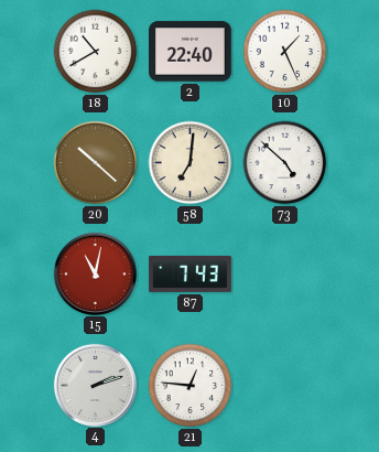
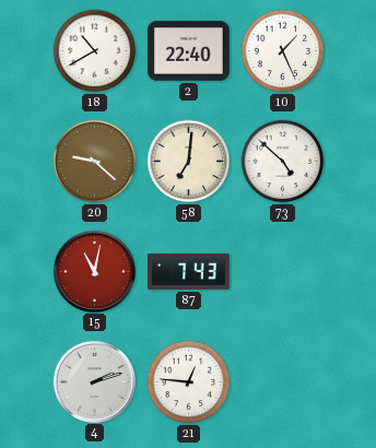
20: 10:22 -> 9:22 (95, 162)
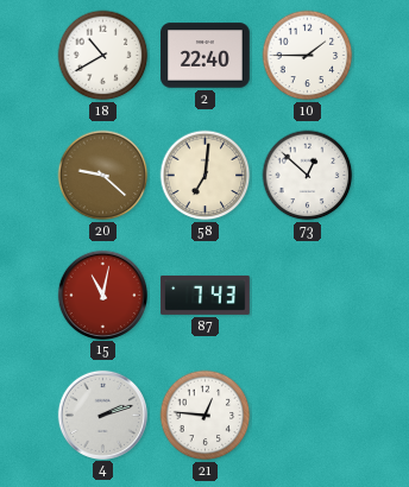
10: 1:26 -> 1:45 (308, 56)
73: 4:52 -> 12:52 (308, 176)
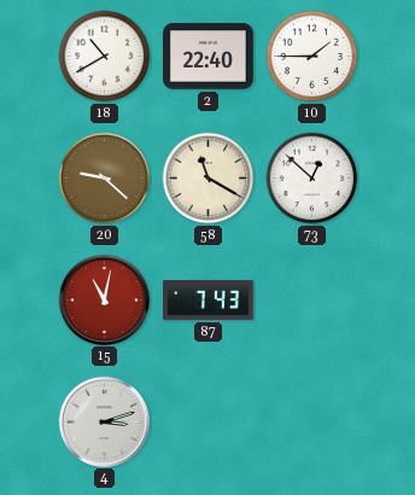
58: 7:01 -> 11:20 (209, 179)
4: 2:12 -> 3:12 (104, 421)
21: 12:46 -> none (206, 416)
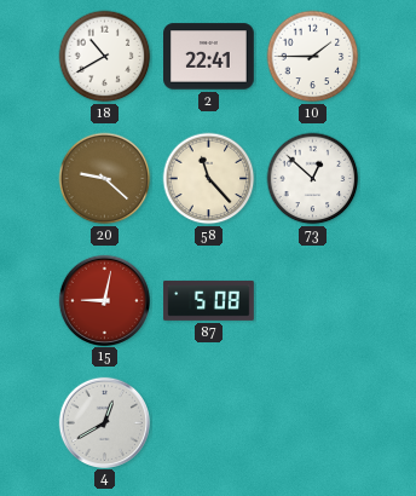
2: 22:40 -> 22:41 (209, 57)
58: 11:20 -> 11:23 (209, 179)
15: 11:02 -> 9:02 (104, 300)
87: 7:43 -> 5:08 (209, 300)
4: 3:12 -> 12:40 (104, 422)
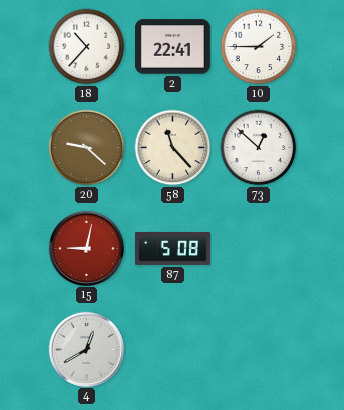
18: 10:40 -> 10:37 (87, 47)
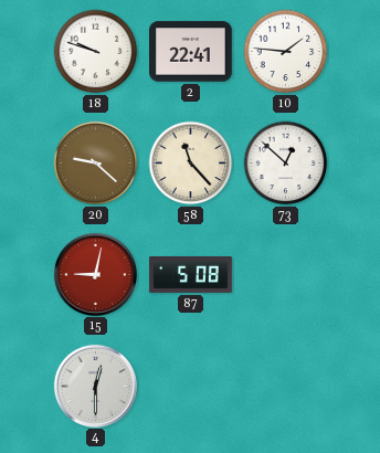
18: 10:37 -> 9:48 (96, 52)
10: 1:45 -> 1:46 (286, 52)
4: 12:40 -> 12:30 (95, 386)
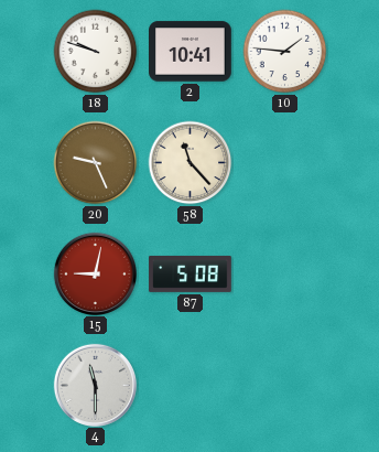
2: 22:41 -> 10:41 (191, 52)
20: 9:22 -> 9:26 (96, 163)
73: 12:52 -> none (286, 164)
4: 12:30 -> 11:30 (95, 385)
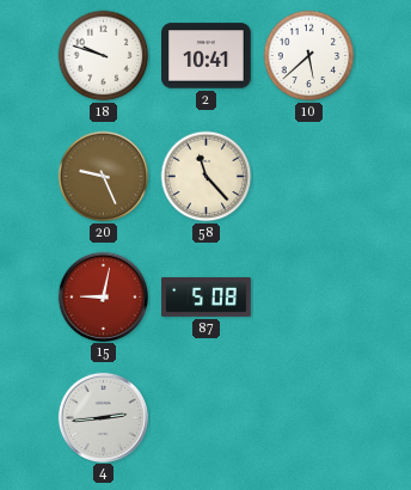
10: 1:46 -> 5:38 (309, 56)
4: 11:30 -> 2:44 (103, 417)
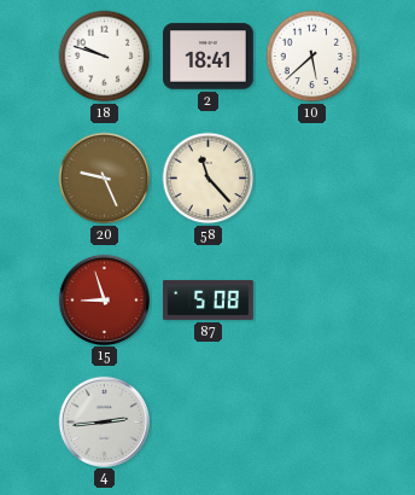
2: 10:41 -> 18:41 (209, 57)
15: 9:02 -> 8:57 (104, 299)
